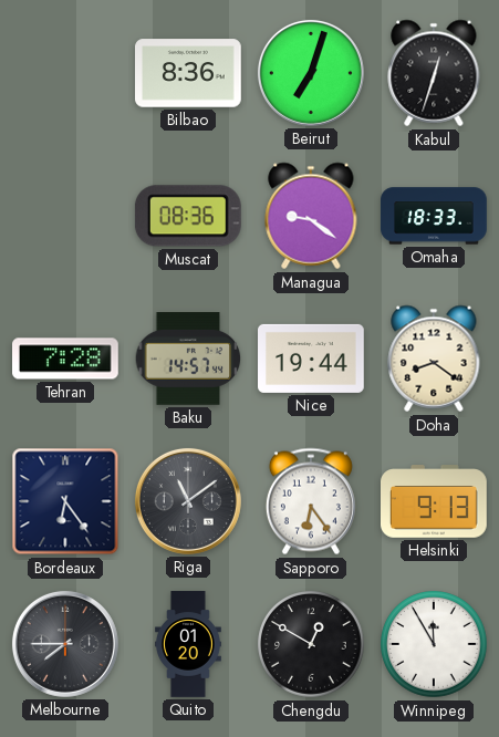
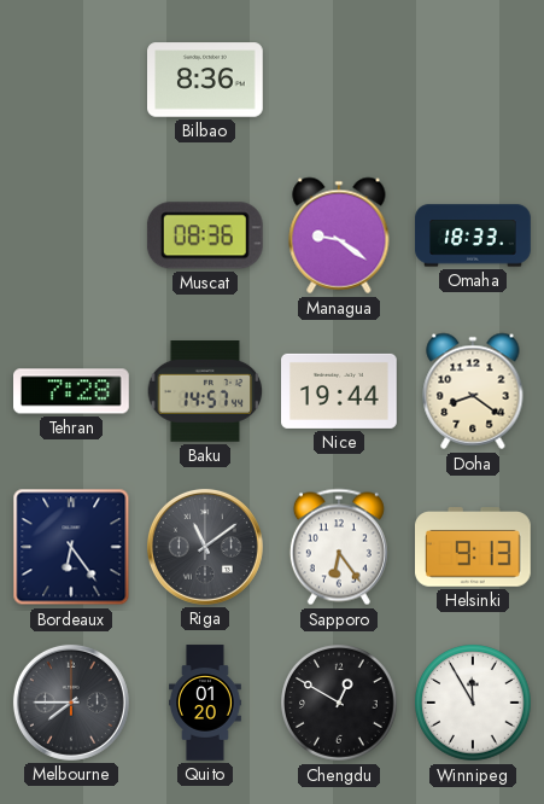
Beirut: 7:03 -> none (311, 73)
Kabul: 12:33 -> none (434, 73)
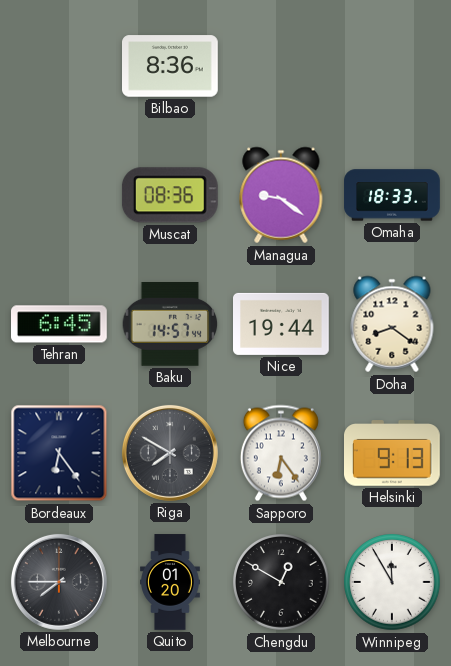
Tehran: 7:28 -> 6:45 (60, 324)
Riga: 11:09 -> 7:50 (170, 453)
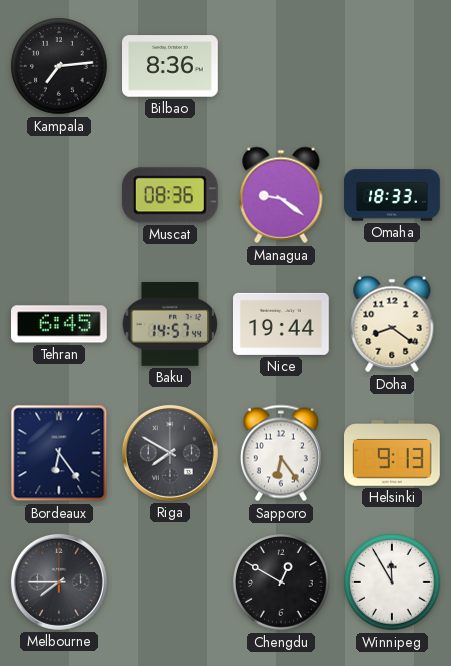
Kampala: none -> 7:14 (59, 66)
Quito: 01:20 -> none (171, 582)
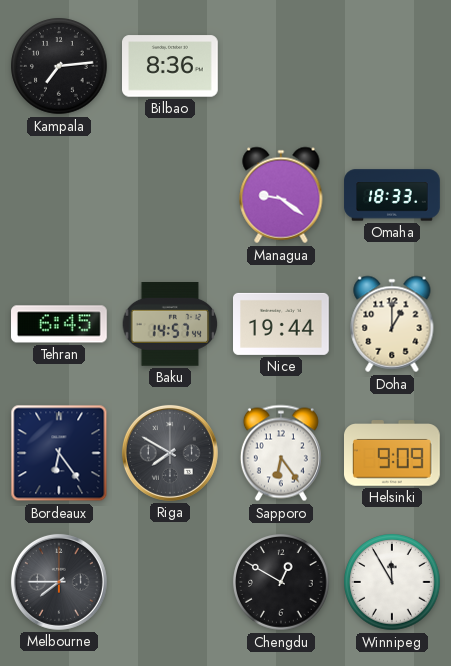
Muscat: 08:36 -> none (170, 195)
Doha: 8:21 -> 1:00 (392, 324)
Helsinki: 9:13 -> 9:09 (393, 453)
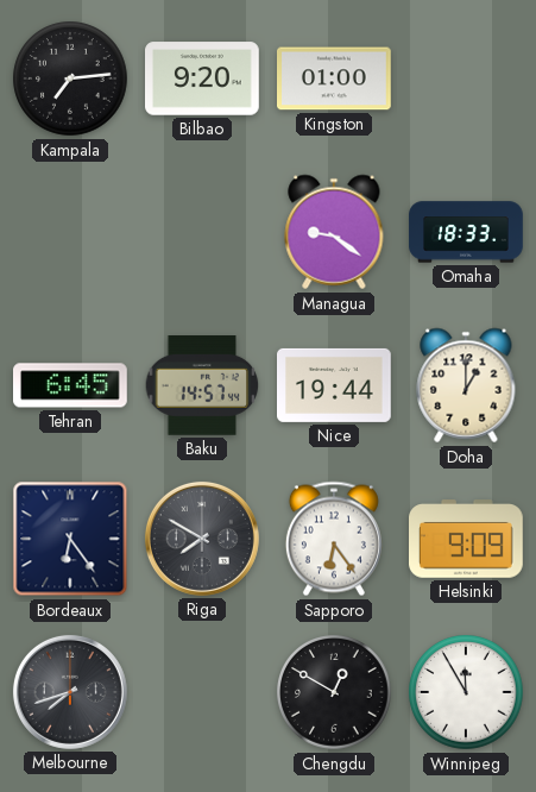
Bilbao: 8:36 -> 9:20 (203, 78)
Kingston: none -> 01:00 (335, 78)
Melbourne: 7:45 -> 7:42 (70, 692)
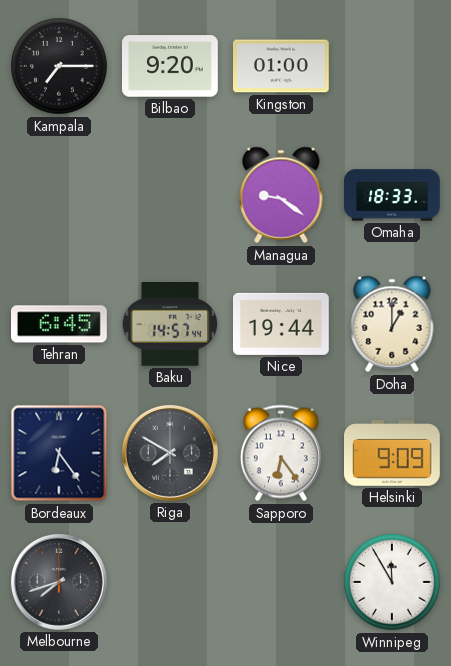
Kampala: 7:14 -> 7:15 (59, 66)
Chengdu: 12:50 -> none (334, 692)
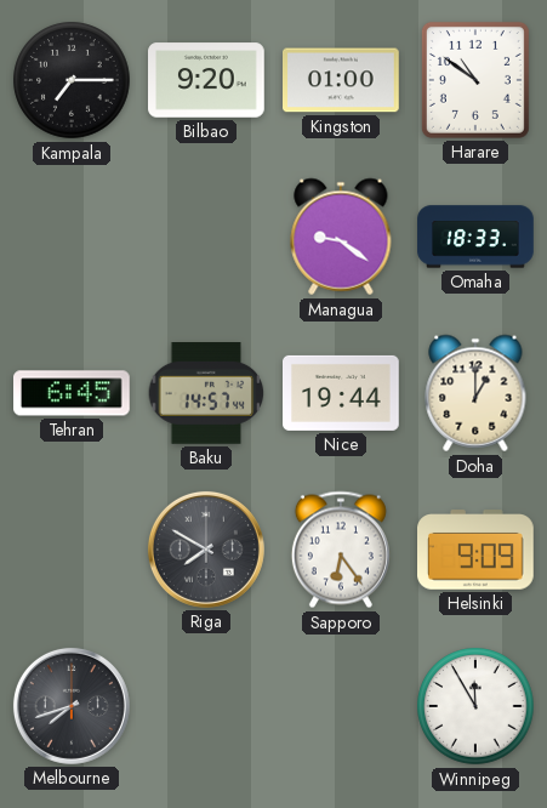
Harare: none -> 10:51 (475, 80)
Bordeaux: 6:24 -> none (59, 453)
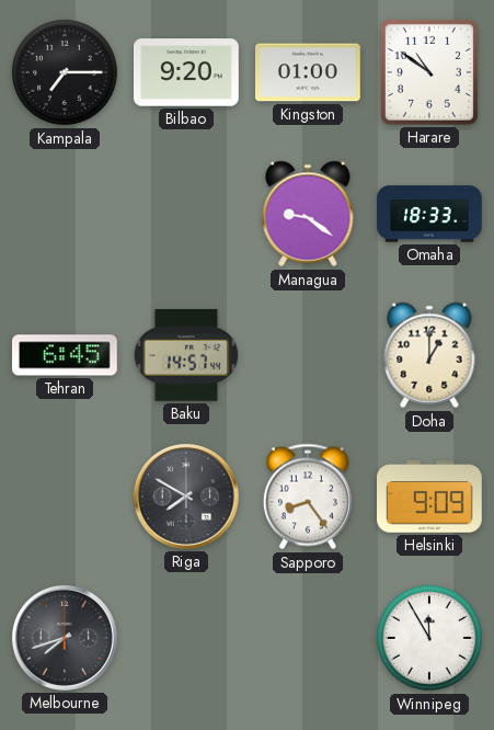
Nice: 19:44 -> none (341, 393)
Sapporo: 6:24 -> 8:24 (308, 497)
